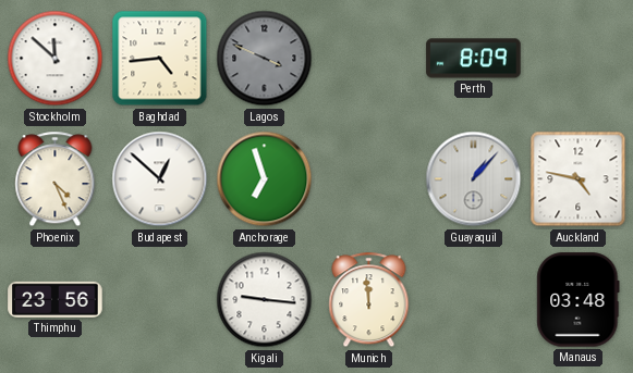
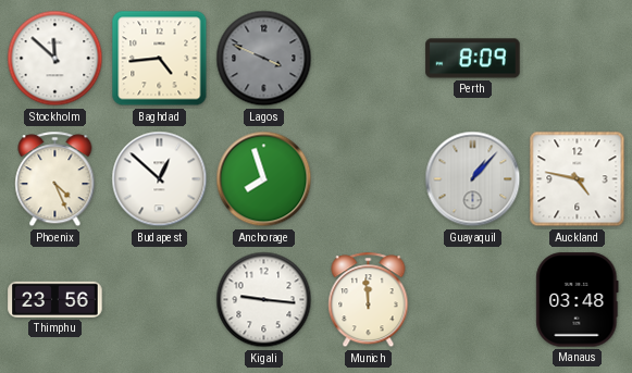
Anchorage: 6:57 -> 7:57 (264, 179)
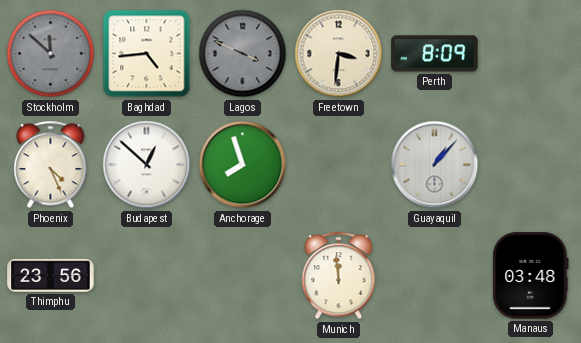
Stockholm dial: white -> grey (51, 54)
Freetown: none -> 3:31 (339, 54)
Auckland: 4:47 -> none (578, 179)
Kigali: 9:16 -> none (264, 300)
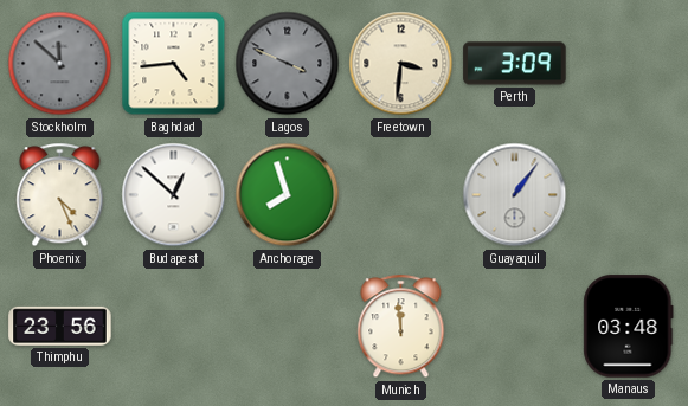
Perth: 8:09 -> 3:09 (515, 64)
Guayaquil: 1:07 -> 1:06 (515, 195)
